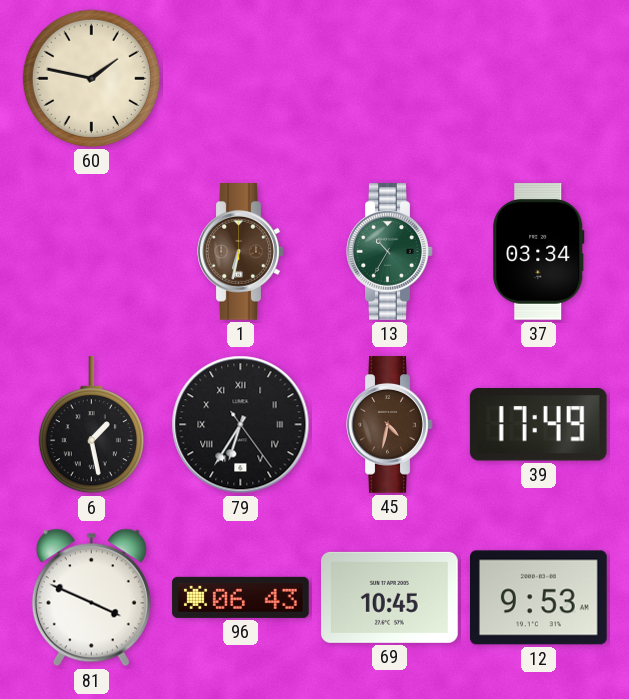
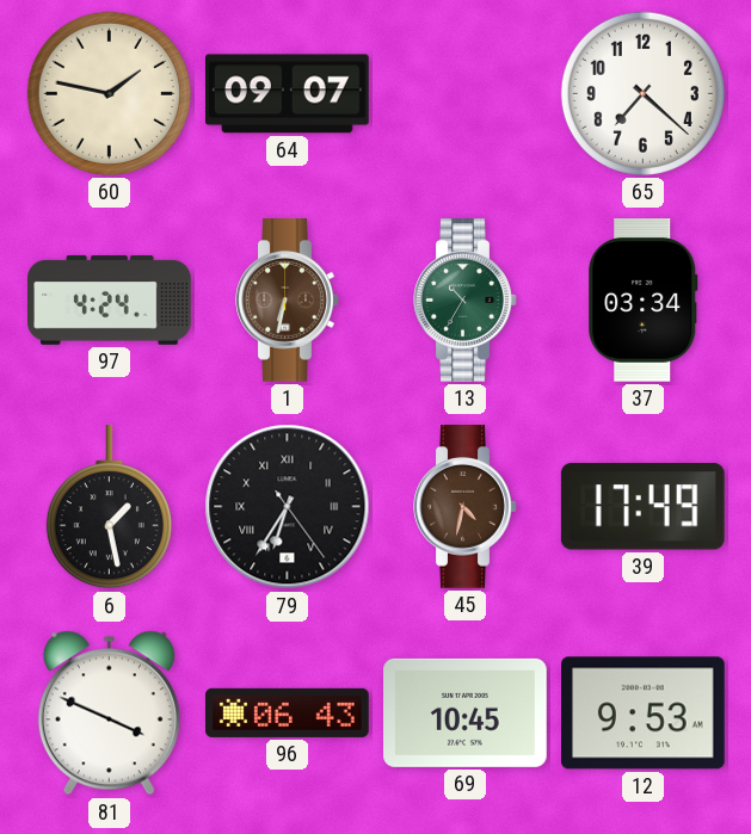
64: none -> 09:07 (288, 94)
65: none -> 7:22 (642, 93)
97: none -> 4:24 (110, 299)
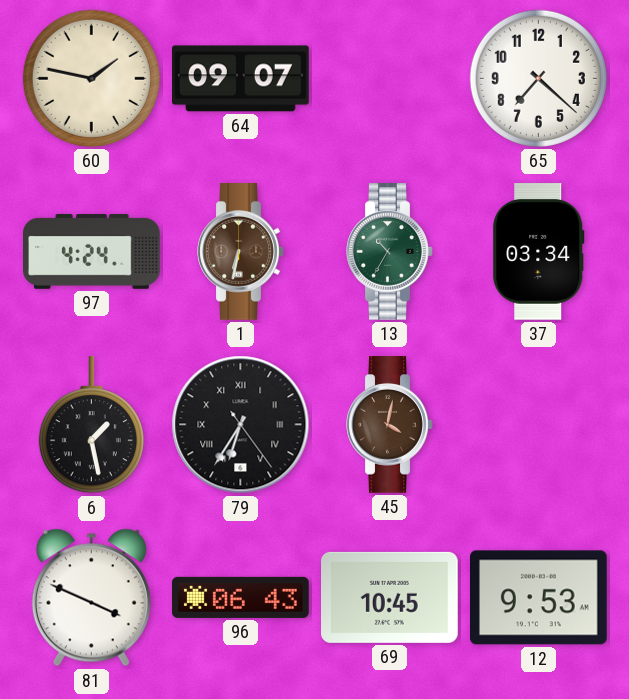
45: 4:32 -> 4:02 (390, 425)
39: 17:49 -> none (642, 506)
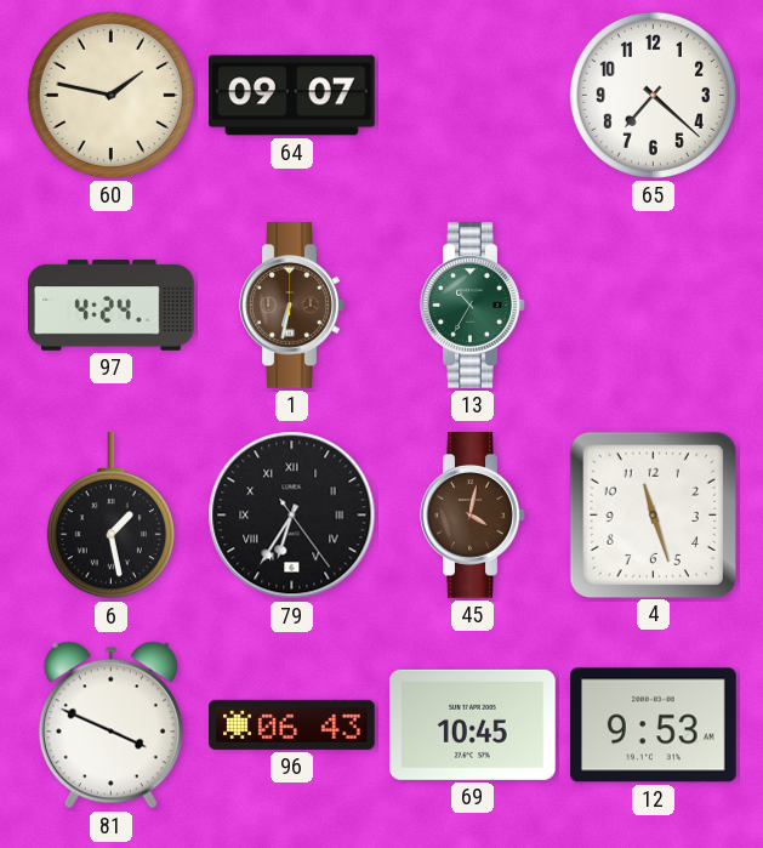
37: 03:34 -> none (539, 252)
4: none -> 11:27 (653, 514)
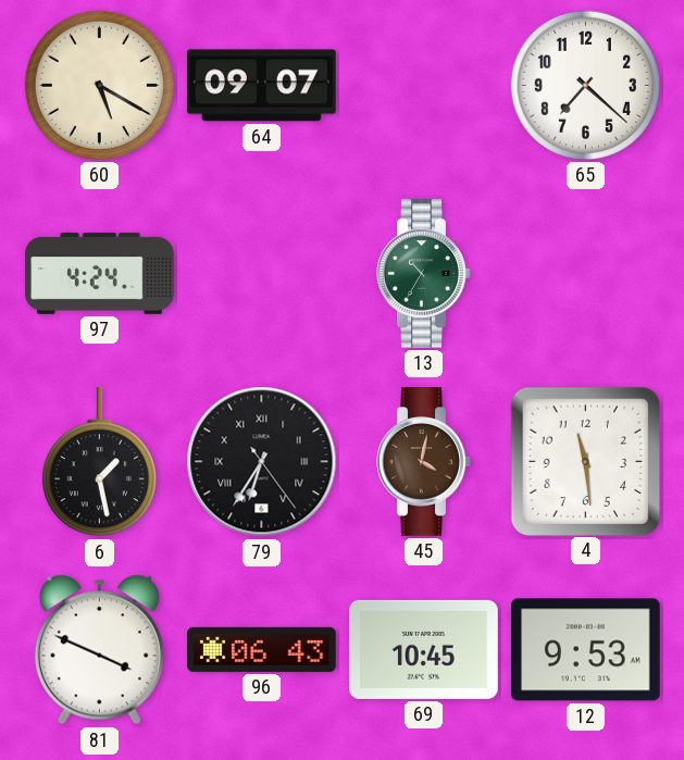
60: 1:47 -> 5:20 (99, 85)
1: 6:32 -> none (292, 306)
4: 11:27 -> 11:29 (585, 461)
